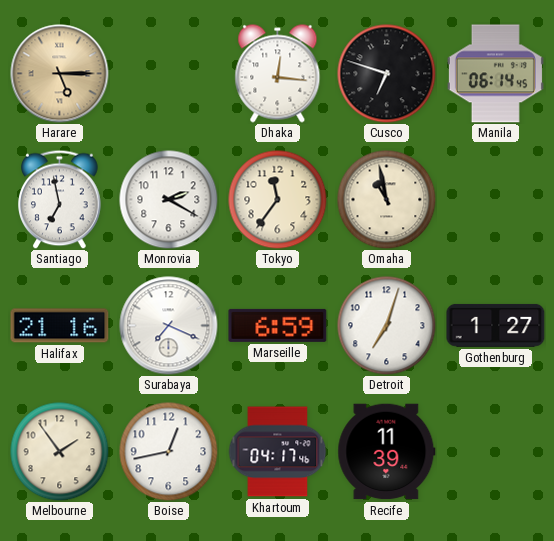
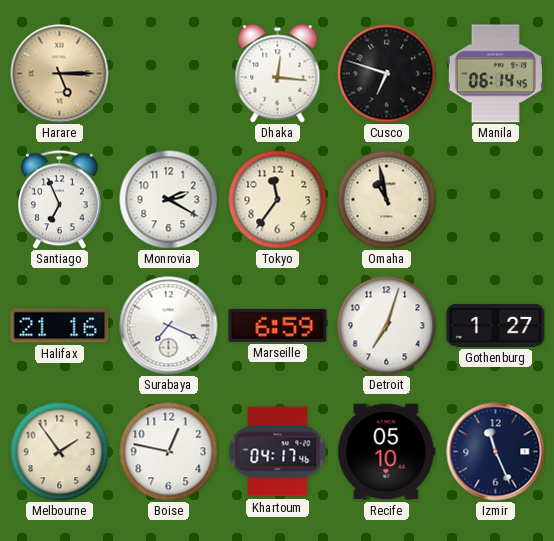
Santiago: 6:58 -> 6:56 (60, 199)
Boise: 12:43 -> 12:47 (169, 452)
Recife: 11:39 -> 05:10 (387, 452)
Izmir: none -> 11:26 (496, 452)
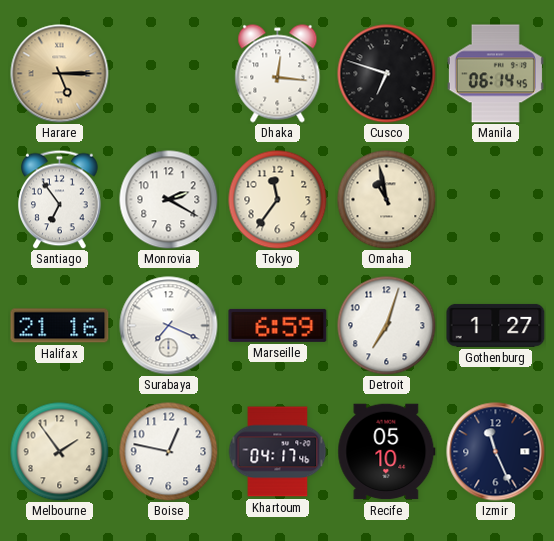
Santiago: 6:56 -> 6:54 (60, 199)
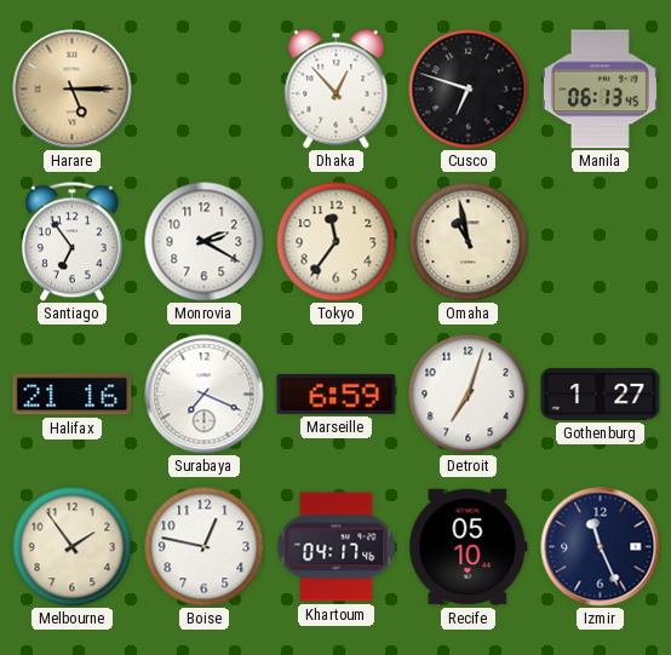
Dhaka: 12:16 -> 12:53 (337, 90)
Manila: 06:14 -> 06:13 (600, 90)
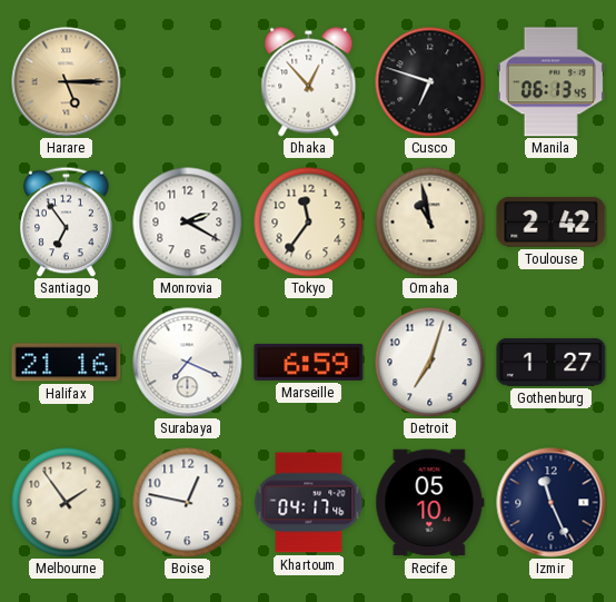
Toulouse: none -> 2:42 (552, 221)
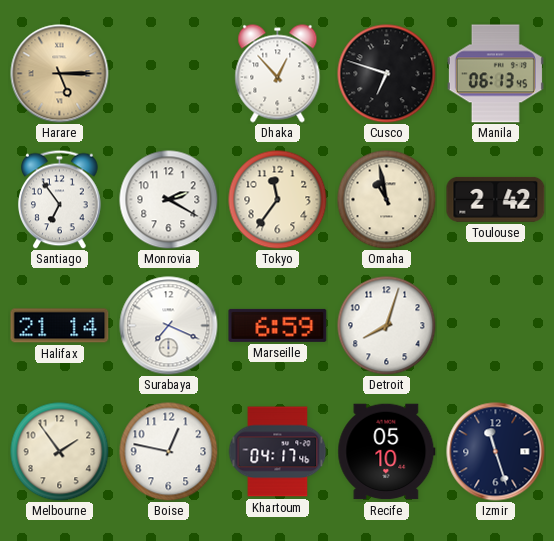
Halifax: 21:16 -> 21:14 (60, 326)
Detroit: 7:03 -> 8:03 (387, 326)
Gothenburg: 1:27 -> none (552, 362)
Izmir: 11:26 -> 11:27 (496, 452)
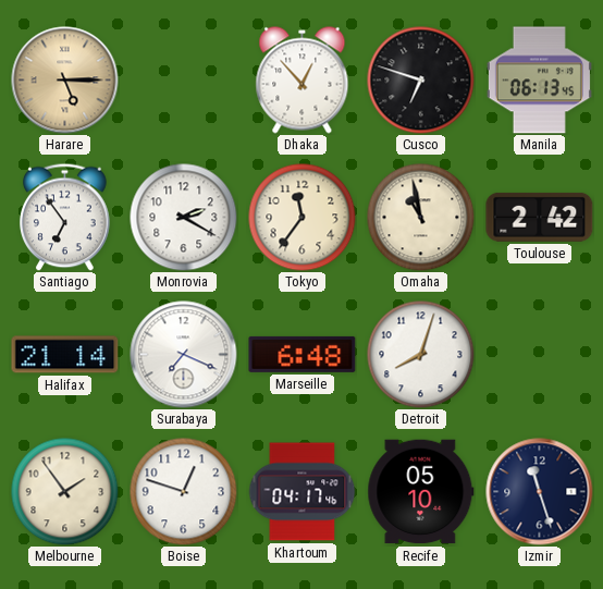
Marseille: 6:59 -> 6:48 (303, 354)
Boise: 12:47 -> 12:48 (184, 492)
